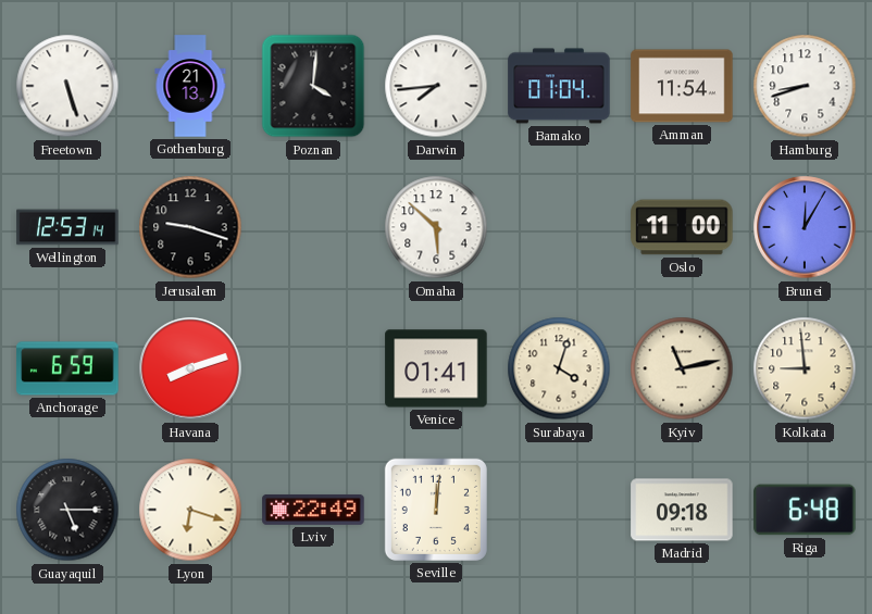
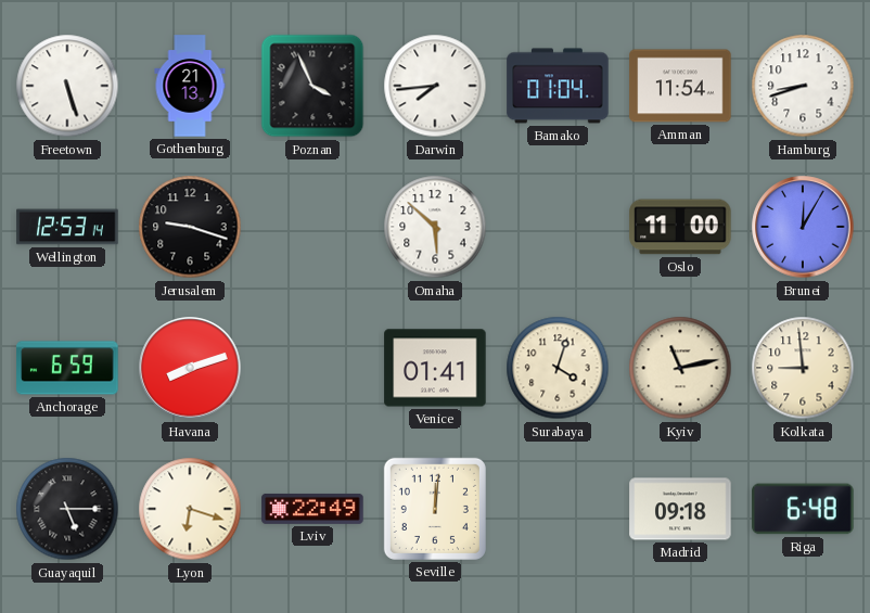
Poznan: 4:01 -> 3:56 (312, 86)
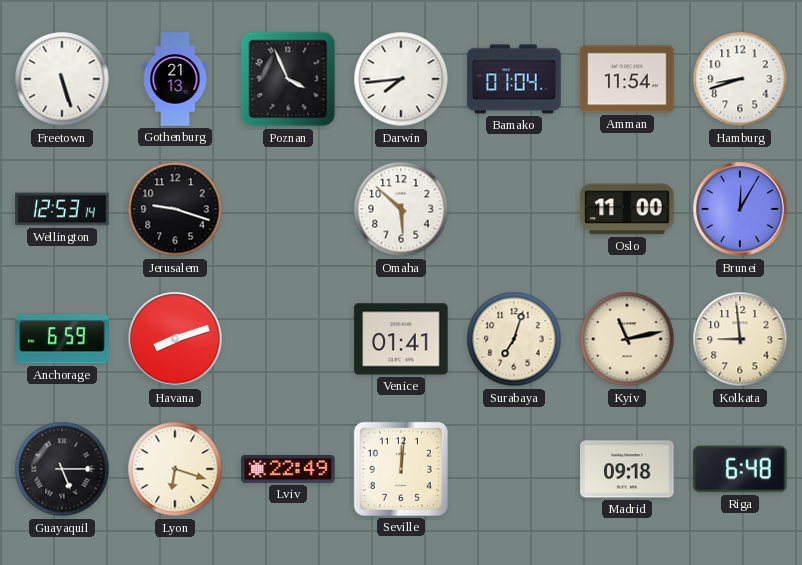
Surabaya: 4:03 -> 7:03 (514, 339)
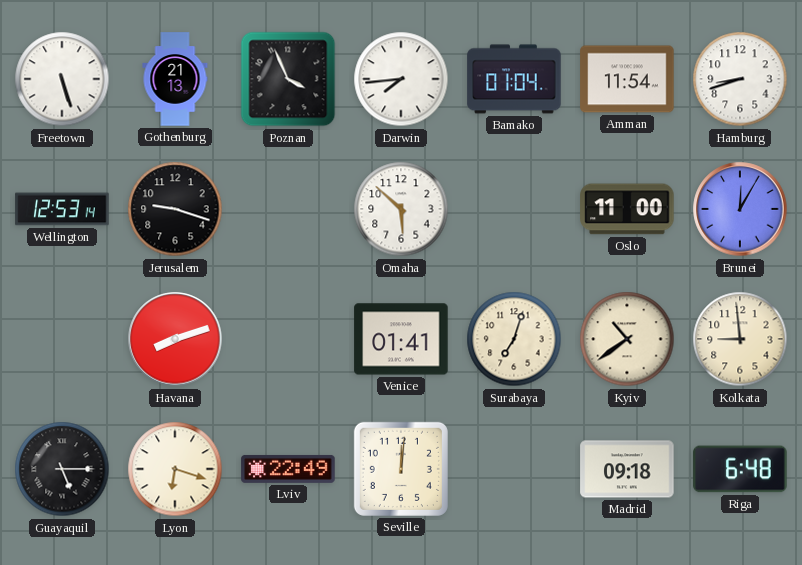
Anchorage: 6:59 -> none (62, 339)
Kyiv: 11:13 -> 10:39 (627, 339)
